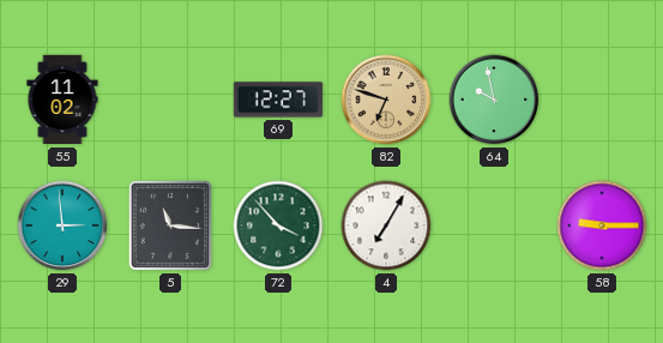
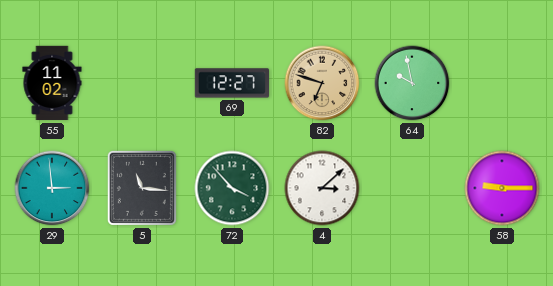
4: 7:05 -> 3:08 (322, 188)
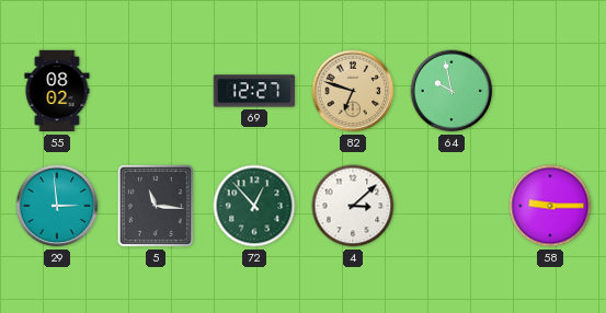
55: 11:02 -> 08:02 (57, 91)
72: 3:53 -> 12:53 (254, 206)
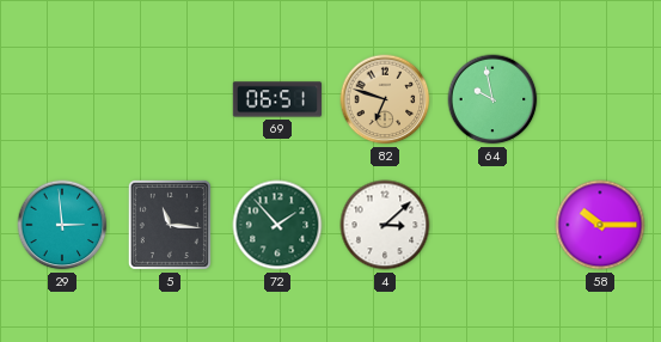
55: 08:02 -> none (57, 91)
69: 12:27 -> 06:51 (277, 99)
72: 12:53 -> 1:53 (277, 225)
58: 9:15 -> 10:15 (600, 225)
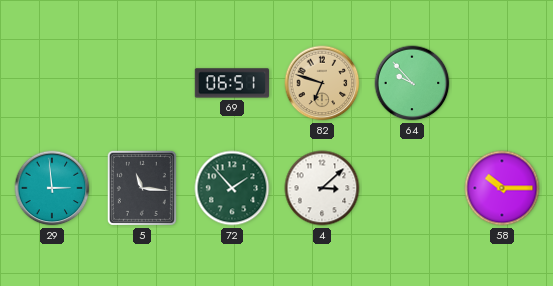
64: 9:58 -> 9:53 (412, 83)
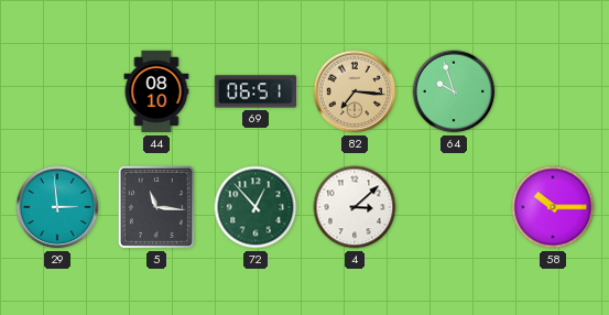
44: none -> 08:10 (156, 91)
82: 6:48 -> 7:16 (355, 91)
64: 9:53 -> 9:57 (454, 91)
72: 1:53 -> 12:53 (255, 207)
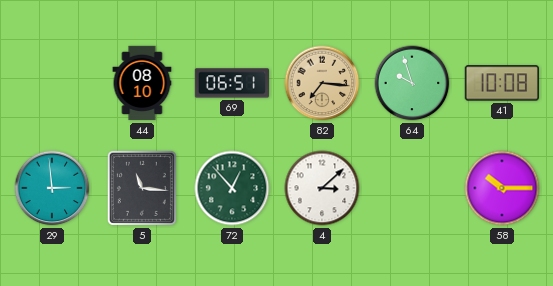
41: none -> 10:08 (501, 83)
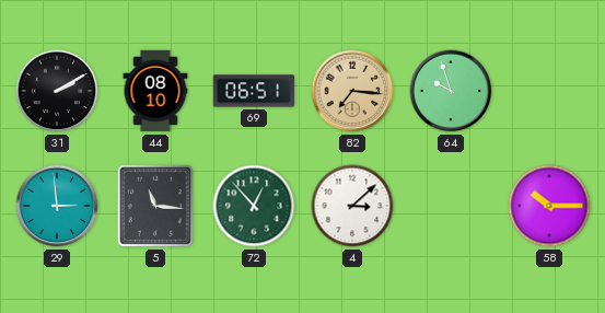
31: none -> 2:10 (57, 91)
41: 10:08 -> none (501, 83)
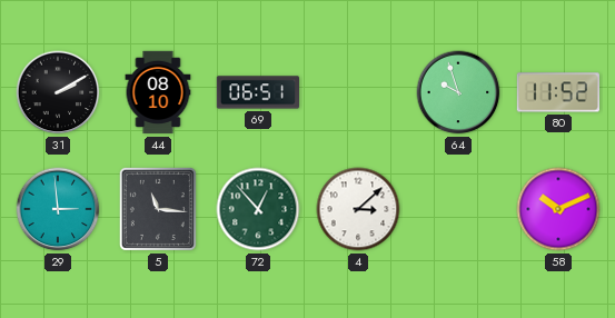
82: 7:16 -> none (352, 91)
80: none -> 11:52 (557, 92)
58: 10:15 -> 10:11 (558, 209)
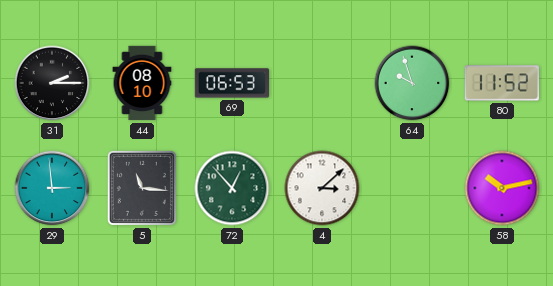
31: 2:10 -> 2:15 (52, 83)
69: 06:51 -> 06:53 (232, 83)
58: 10:11 -> 10:13 (502, 188)
